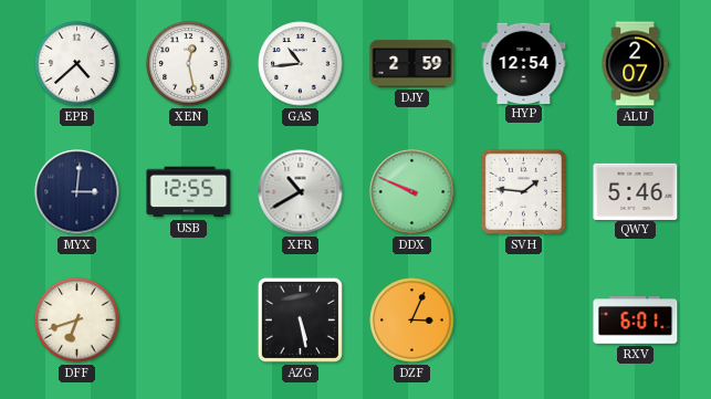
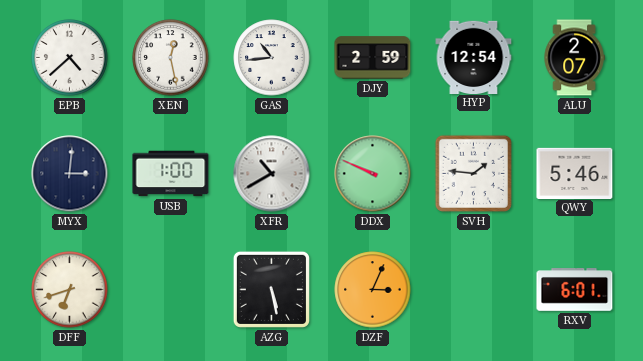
USB: 12:55 -> 1:00 (171, 174)
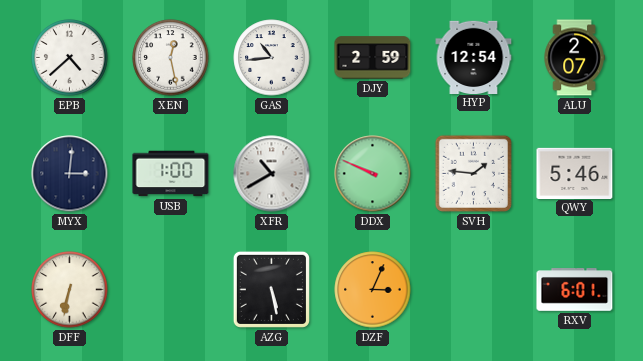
DFF: 6:42 -> 6:32 (70, 290)
